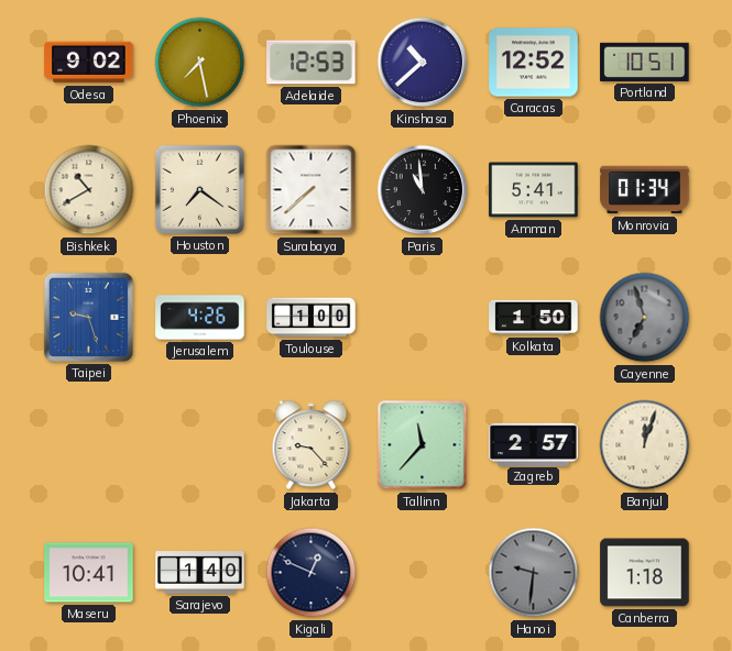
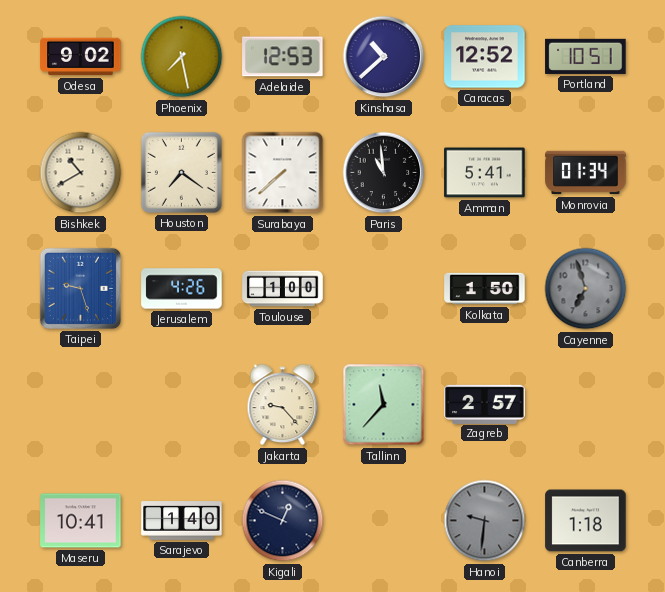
Banjul: 12:03 -> none (645, 445)
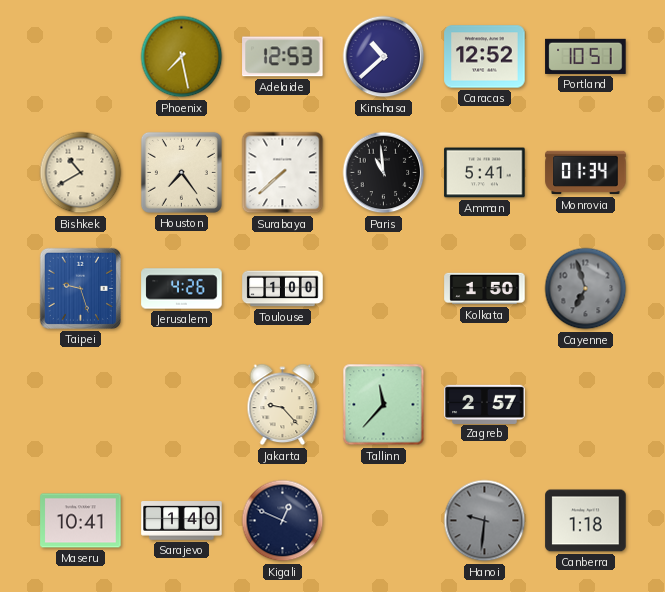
Odesa: 9:02 -> none (81, 57)
Houston: 7:21 -> 7:24 (181, 172)
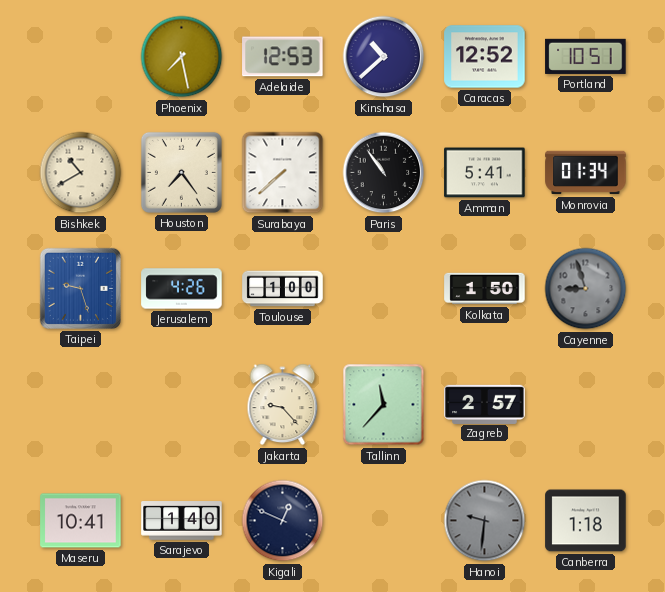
Paris: 10:59 -> 10:54 (384, 173)
Cayenne: 6:57 -> 8:57 (586, 289)
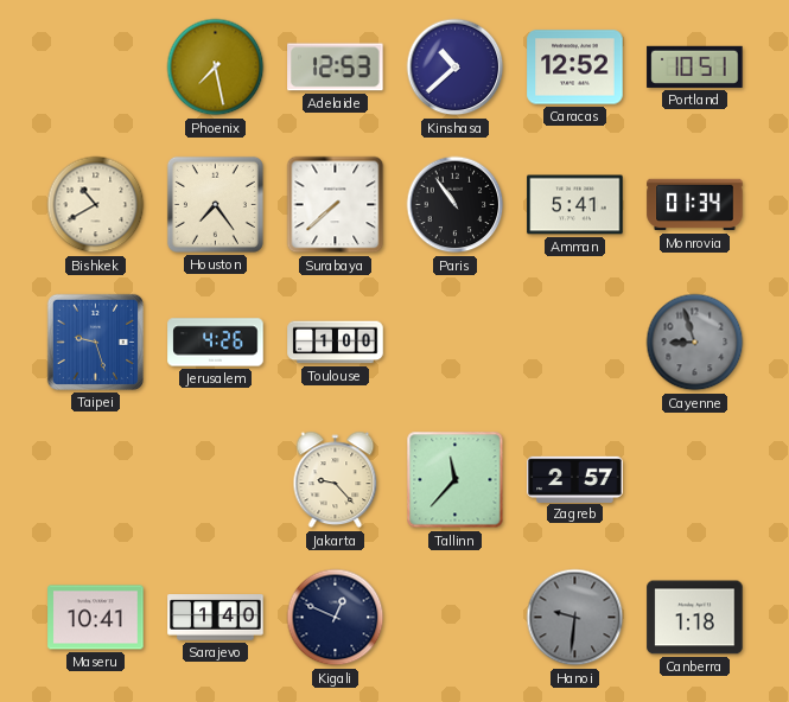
Kolkata: 1:50 -> none (485, 289)
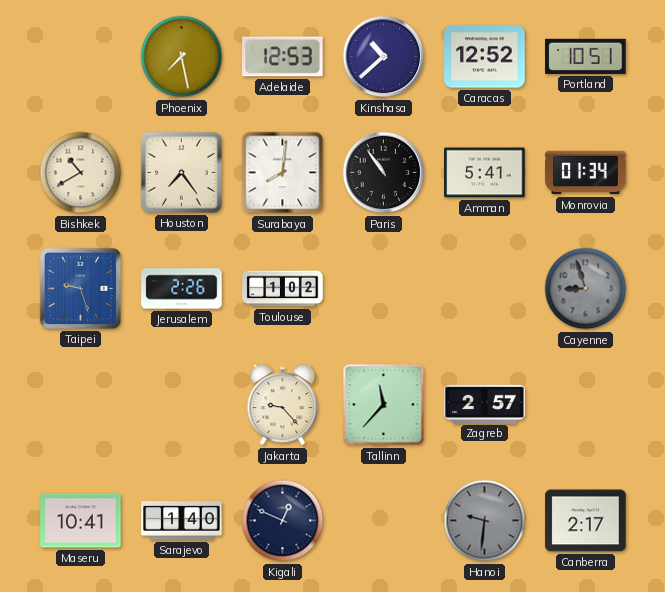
Surabaya: 7:38 -> 8:01 (283, 173)
Jerusalem: 4:26 -> 2:26 (182, 289)
Toulouse: 1:00 -> 1:02 (283, 289)
Canberra: 1:18 -> 2:17 (586, 521)
